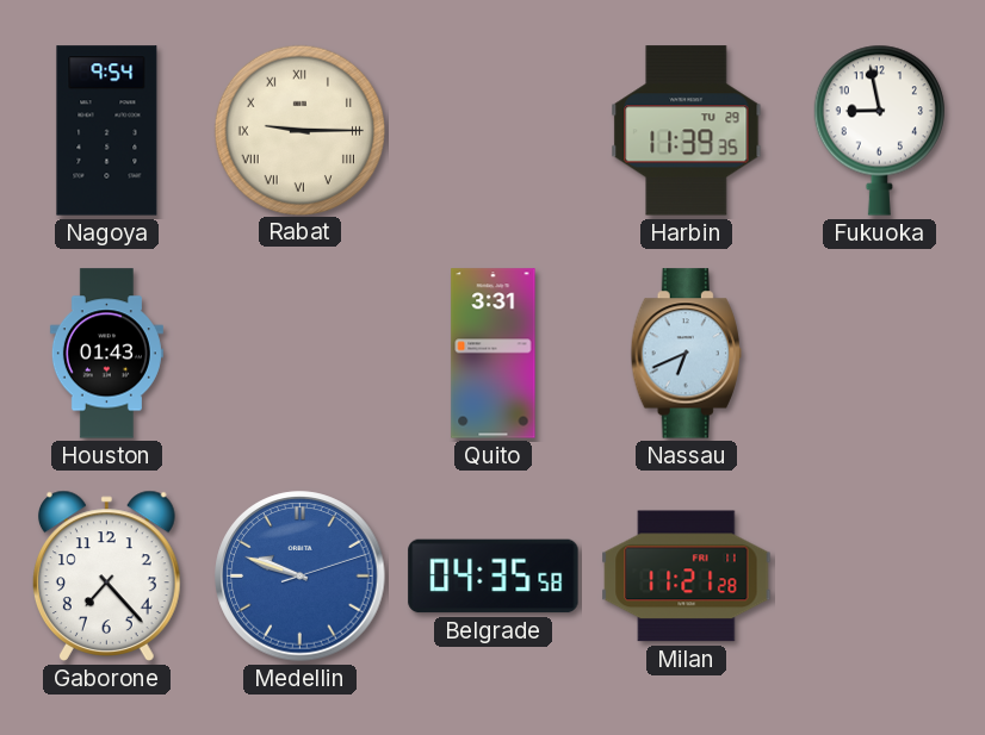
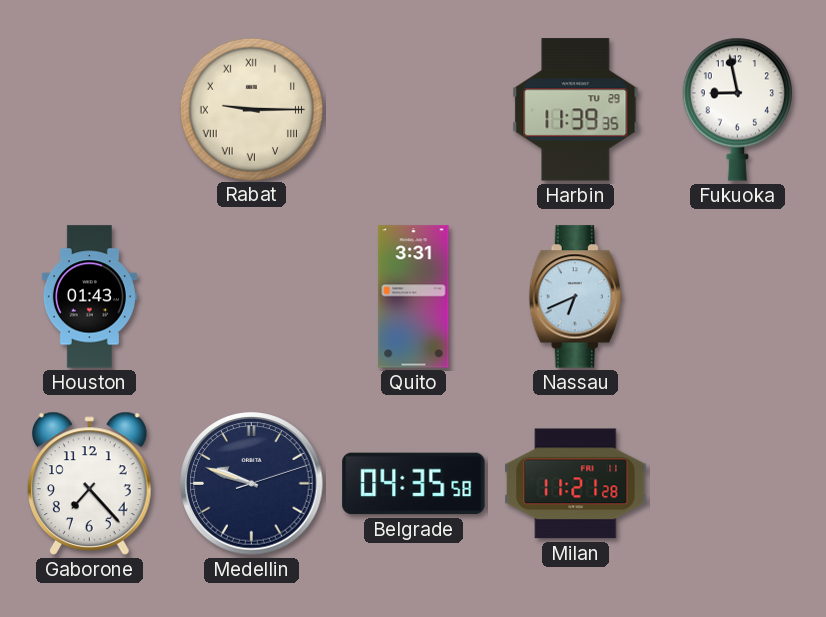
Nagoya: 9:54 -> none (107, 131)
Medellin dial: blue -> navy (252, 484)
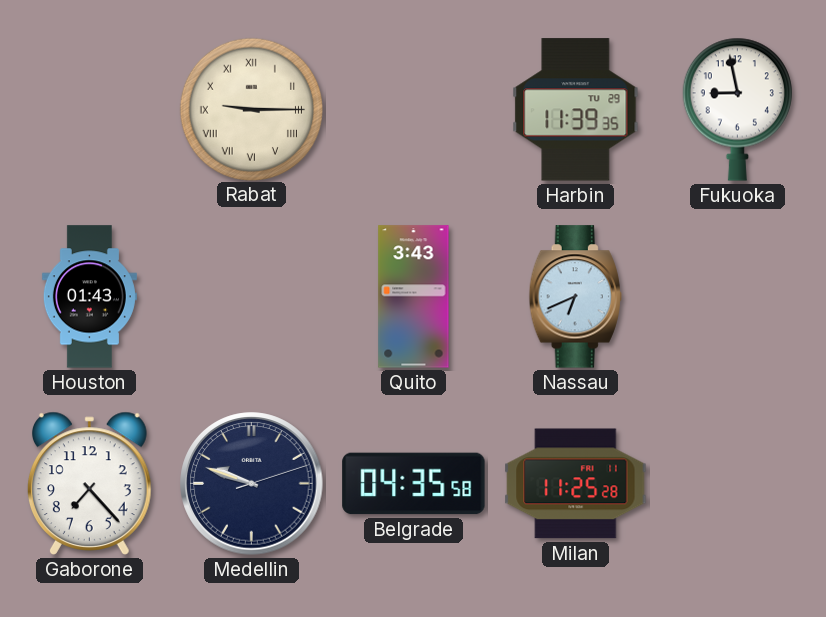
Quito: 3:31 -> 3:43 (414, 297)
Milan: 11:21 -> 11:25 (576, 484)
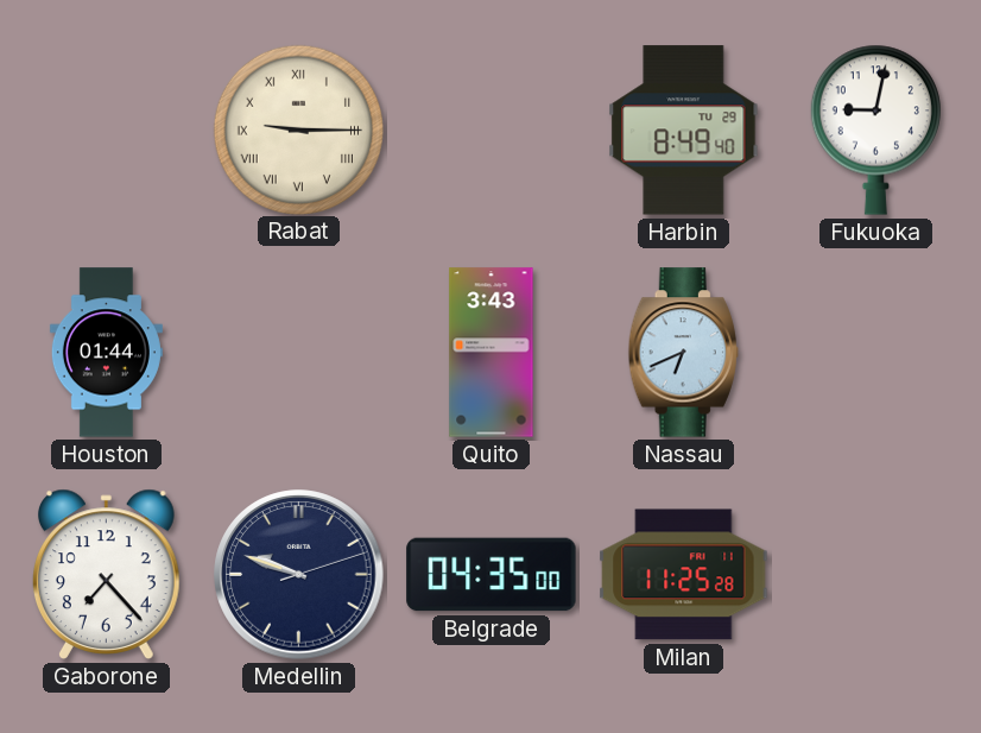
Harbin: 11:39 -> 8:49 (684, 131)
Fukuoka: 8:58 -> 9:02 (875, 129)
Houston: 01:43 -> 01:44 (106, 353)
Belgrade: 04:35:58 -> 04:35:00 (492, 575)
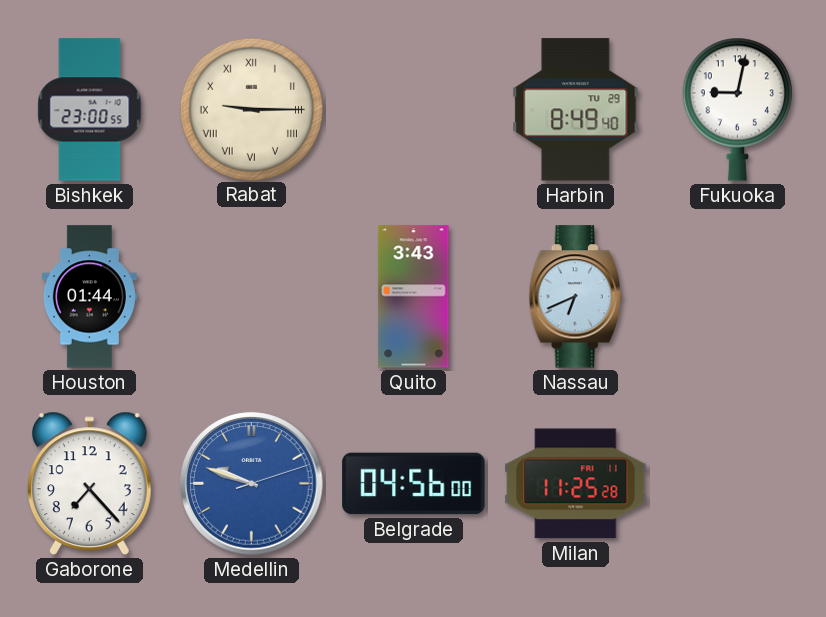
Bishkek: none -> 23:00 (90, 110)
Medellin dial: navy -> blue (252, 484)
Belgrade: 04:35 -> 04:56 (414, 484)
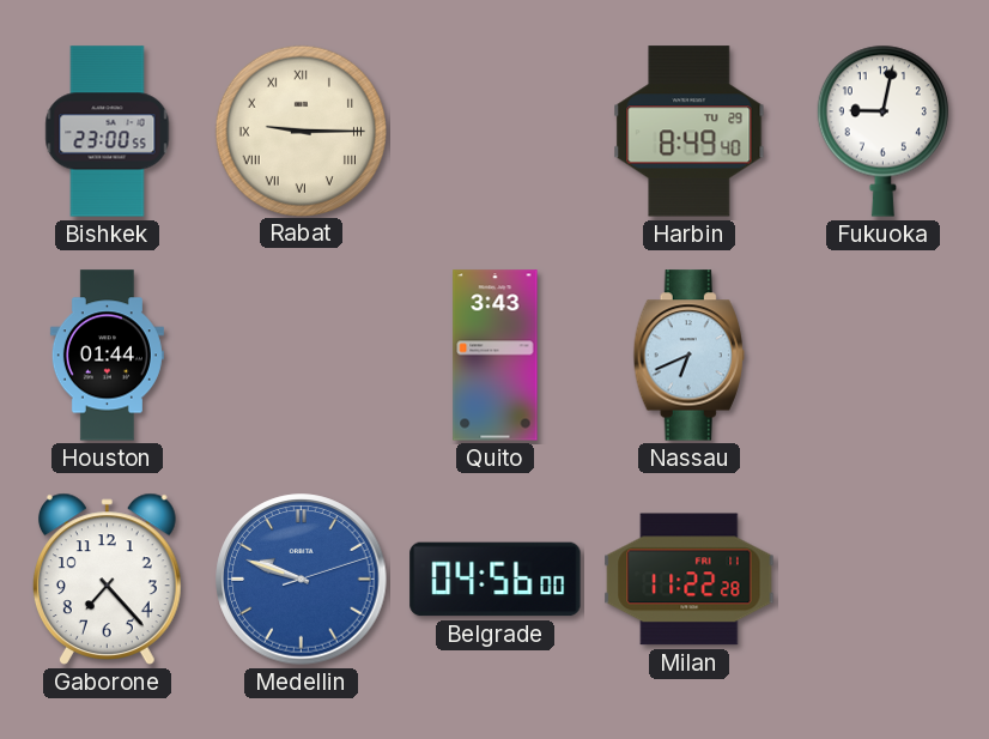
Milan: 11:25 -> 11:22 (690, 580)
